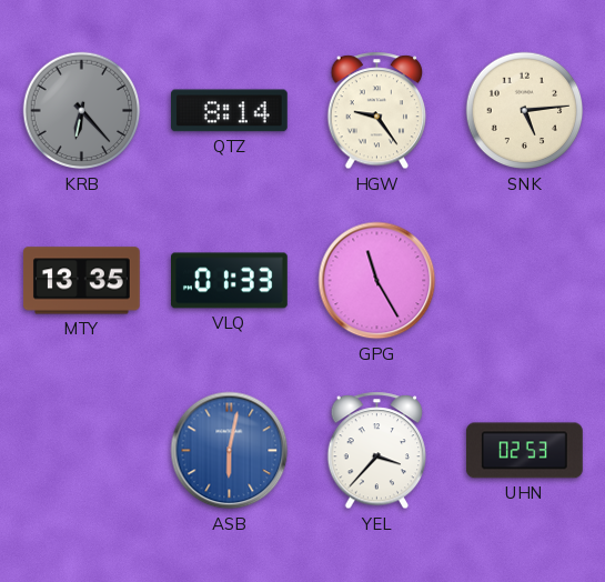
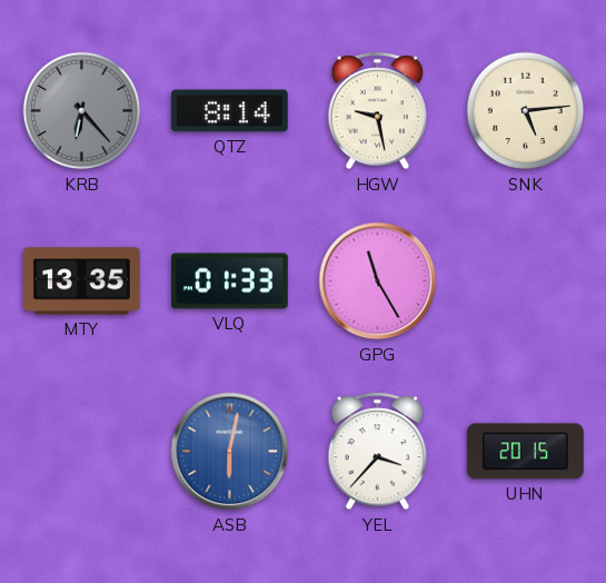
HGW: 9:24 -> 9:28 (378, 111)
UHN: 02:53 -> 20:15 (525, 452)
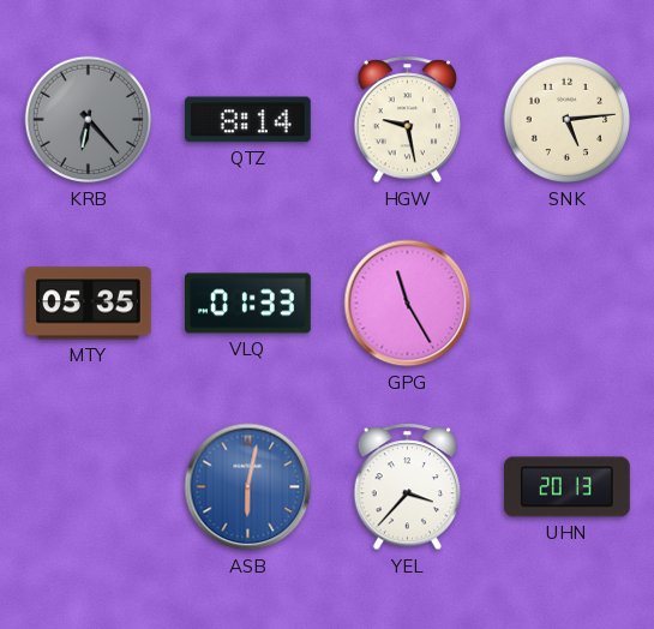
MTY: 13:35 -> 05:35 (88, 304)
UHN: 20:15 -> 20:13 (566, 487)
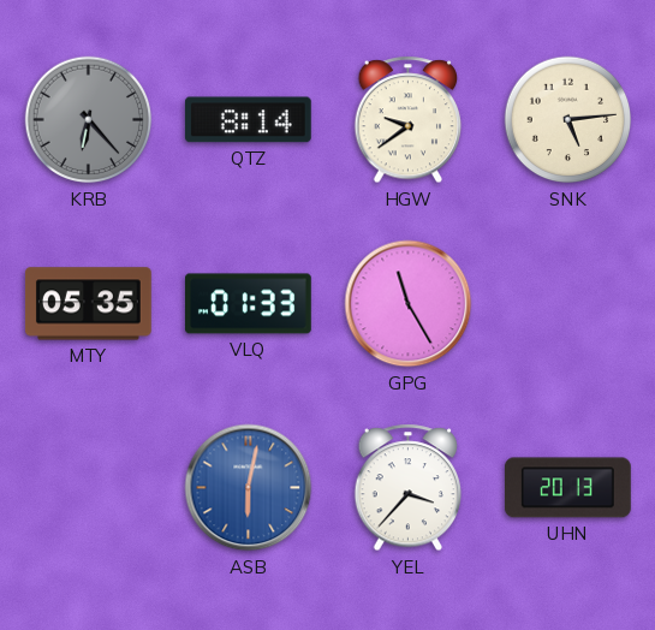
HGW: 9:28 -> 9:39 (409, 120)
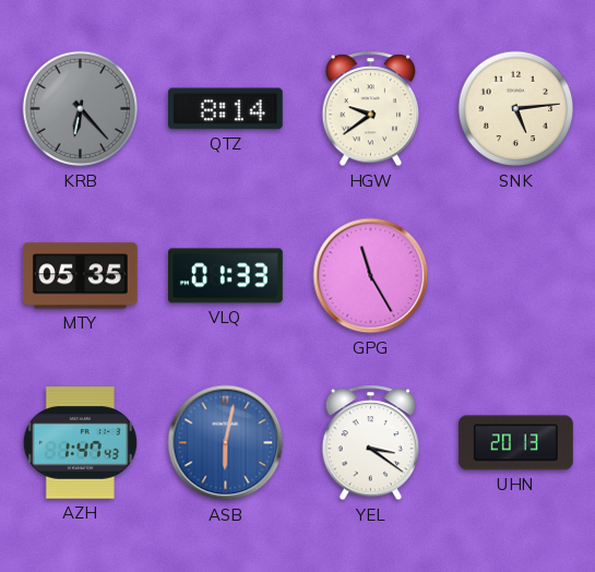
AZH: none -> 1:47 (80, 443)
YEL: 3:37 -> 3:21 (371, 443)
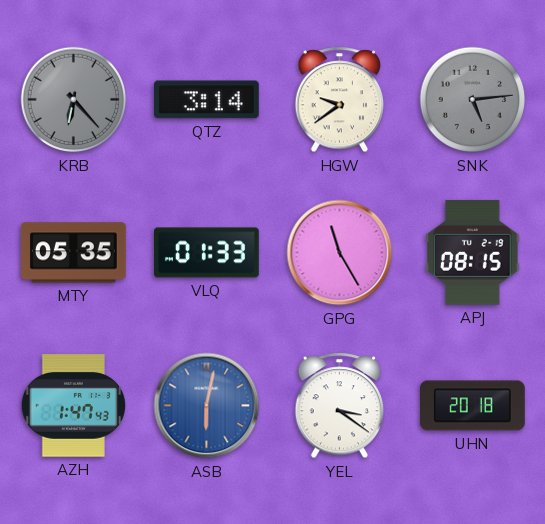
QTZ: 8:14 -> 3:14 (206, 100)
SNK dial: cream -> grey (473, 100)
APJ: none -> 08:15 (473, 252)
UHN: 20:13 -> 20:18 (472, 406)
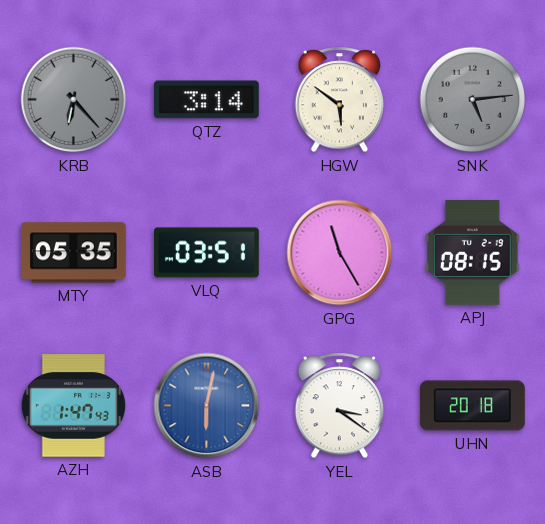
HGW: 9:39 -> 5:51 (340, 100)
VLQ: 01:33 -> 03:51 (207, 253)
